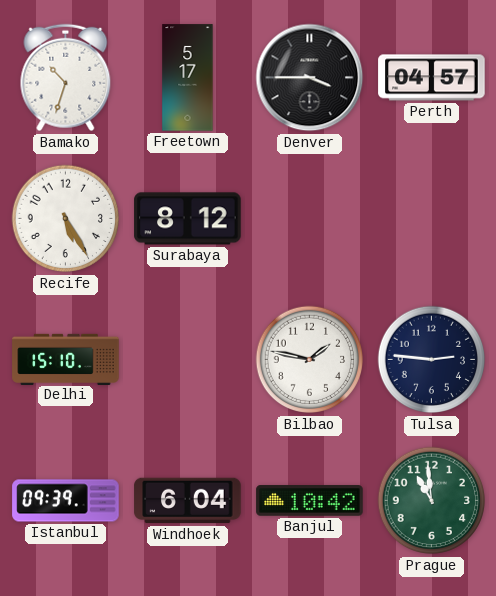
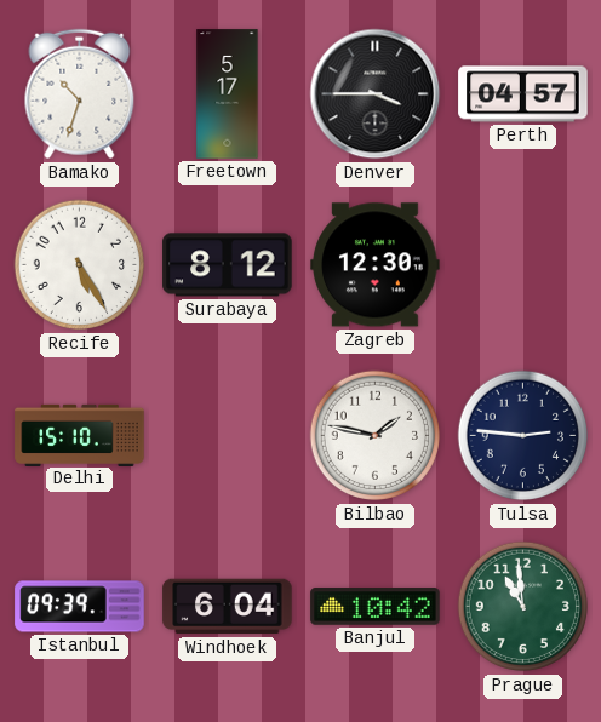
Zagreb: none -> 12:30 (376, 265)
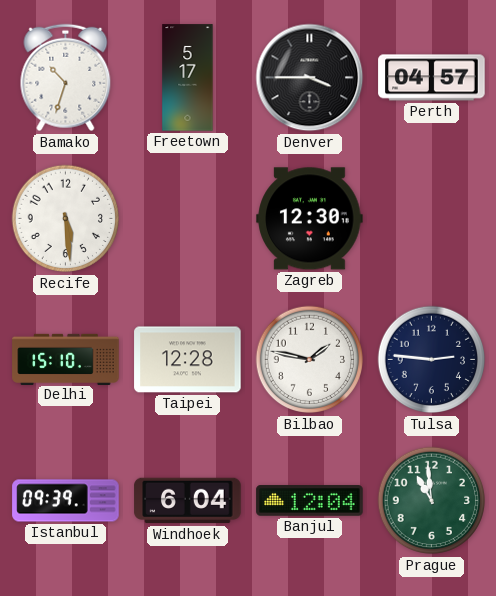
Recife: 5:25 -> 5:29 (66, 219)
Surabaya: 8:12 -> none (228, 265)
Taipei: none -> 12:28 (188, 360)
Banjul: 10:42 -> 12:04 (310, 501)
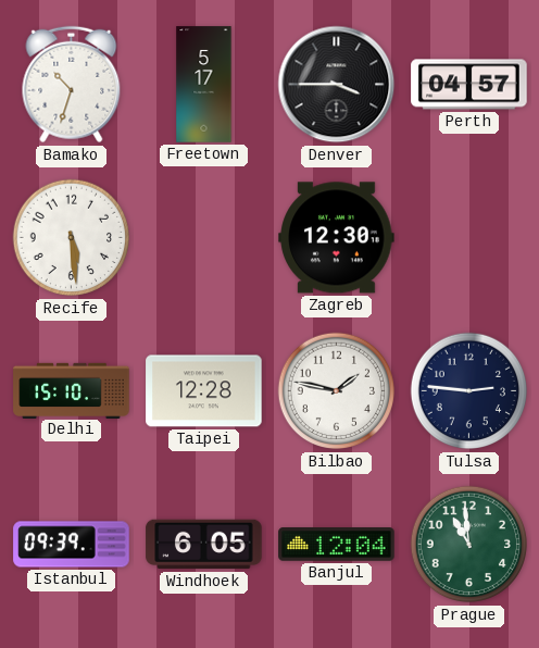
Windhoek: 6:04 -> 6:05 (204, 545)
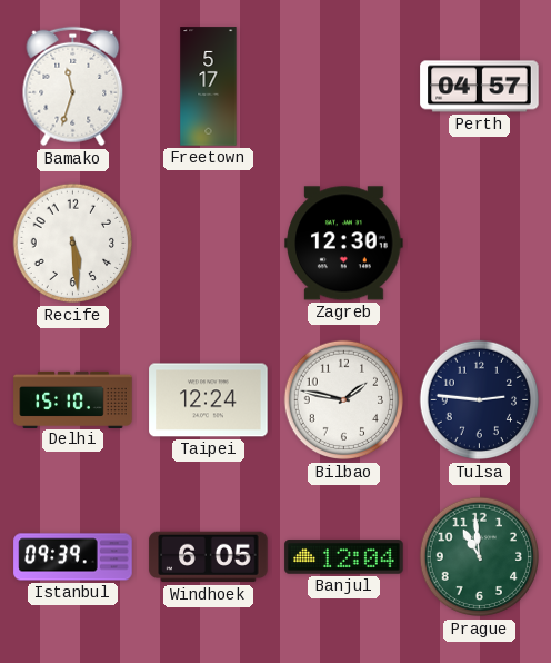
Bamako: 10:33 -> 11:33 (73, 87)
Denver: 3:45 -> none (337, 85)
Taipei: 12:28 -> 12:24 (209, 400)
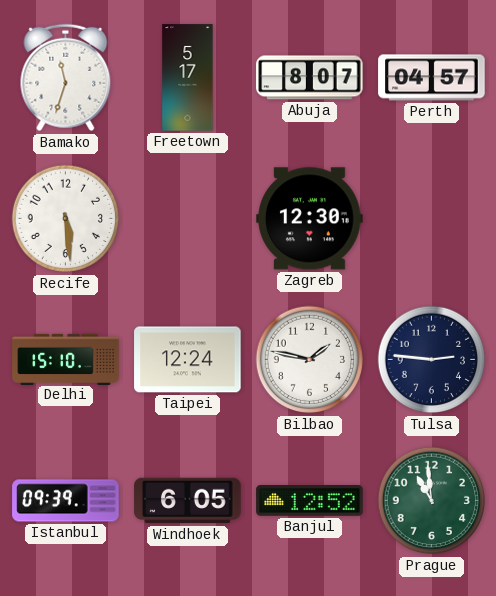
Abuja: none -> 8:07 (310, 78)
Banjul: 12:04 -> 12:52 (310, 501)
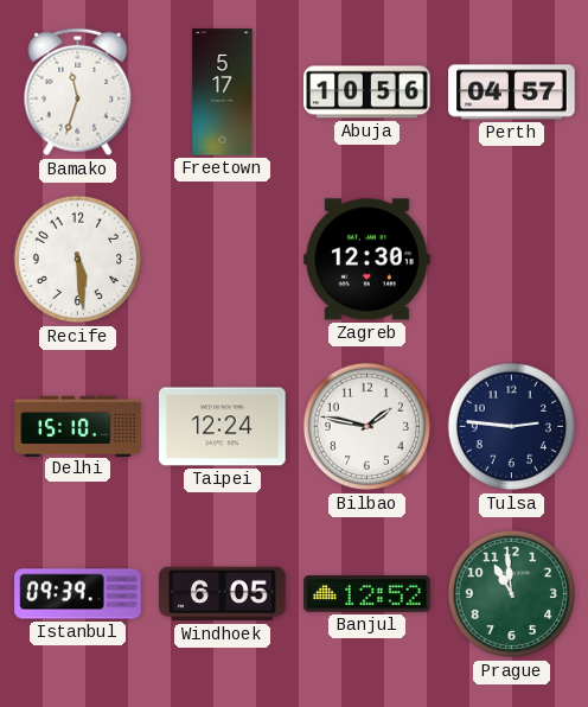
Abuja: 8:07 -> 10:56 (367, 93)
